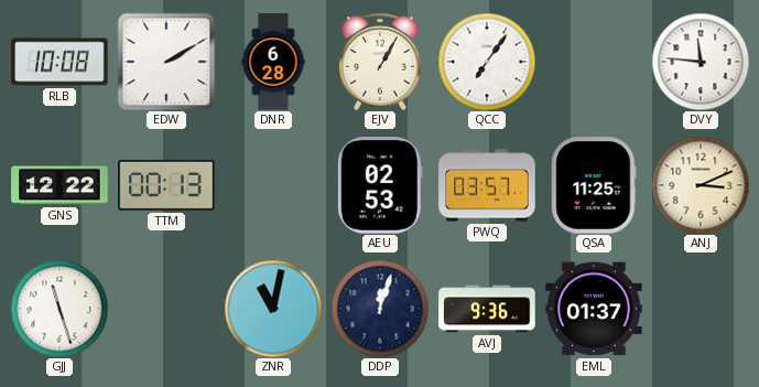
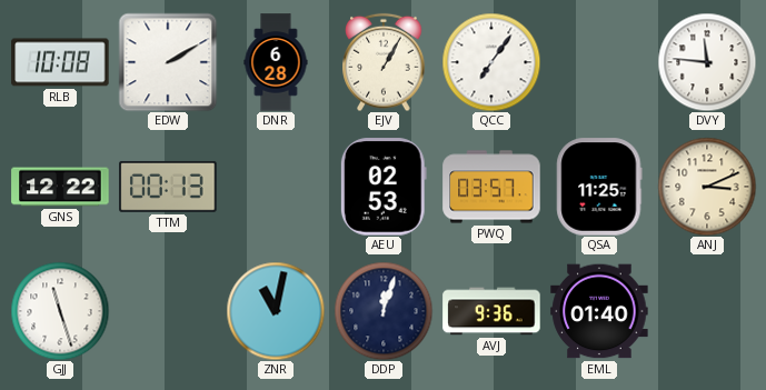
EML: 01:37 -> 01:40 (599, 311)
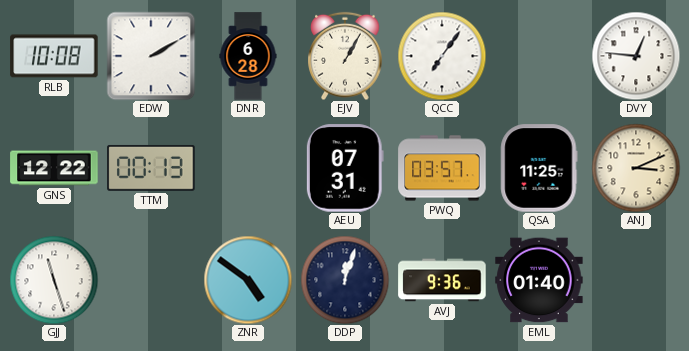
DVY: 11:46 -> 12:46 (636, 56)
AEU: 02:53 -> 07:31 (345, 168)
ZNR: 11:02 -> 4:51 (248, 280)
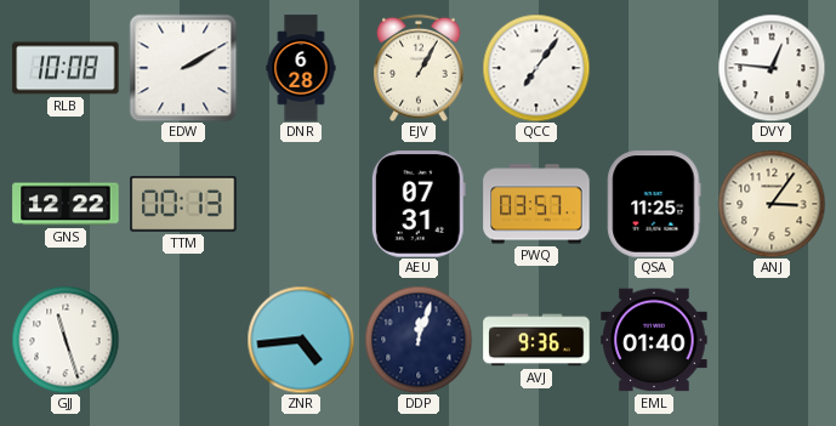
ANJ: 3:11 -> 3:06 (772, 204)
ZNR: 4:51 -> 4:44 (301, 340)
